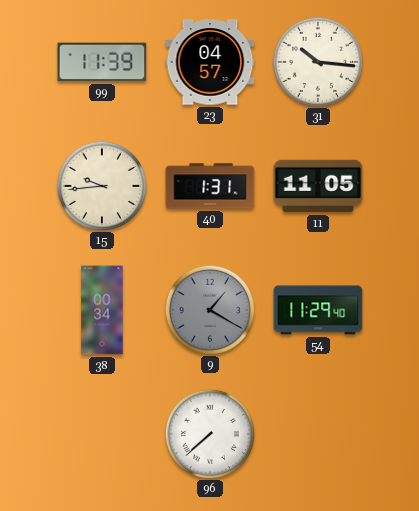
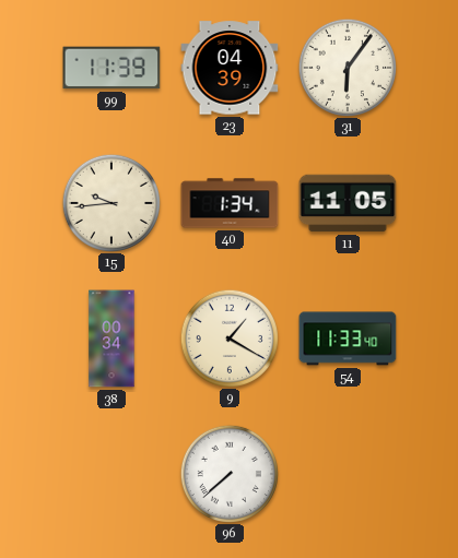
23: 04:57 -> 04:39 (230, 68)
31: 10:16 -> 6:06 (347, 67)
40: 1:31 -> 1:34 (230, 203)
9 dial: grey -> cream (228, 337)
54: 11:29 -> 11:33 (348, 339)
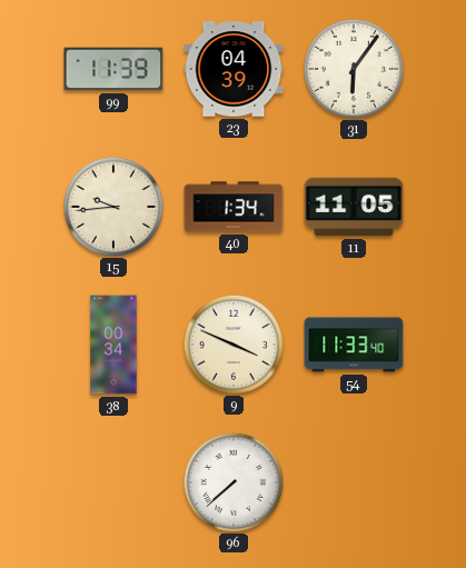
9: 1:20 -> 3:49 (232, 343)
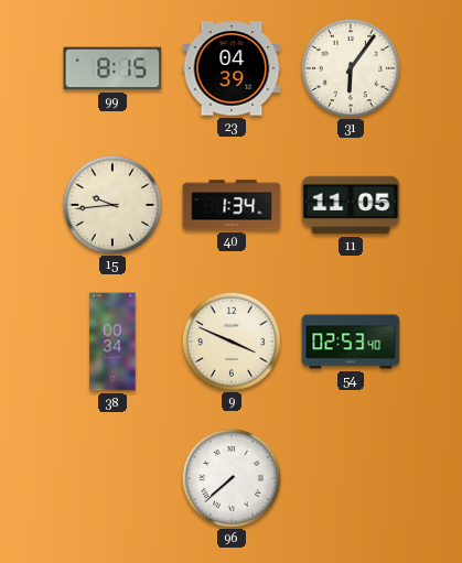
99: 11:39 -> 8:15 (112, 68)
54: 11:33 -> 02:53 (351, 342)
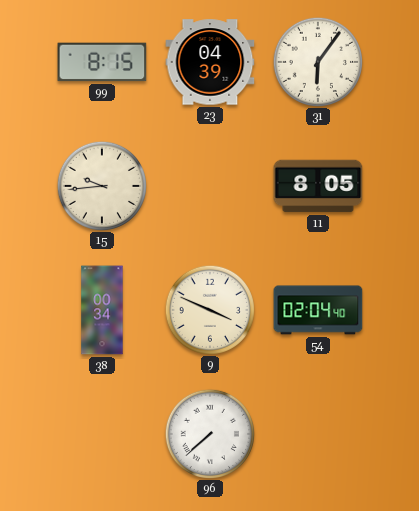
40: 1:34 -> none (232, 205)
11: 11:05 -> 8:05 (318, 186)
54: 02:53 -> 02:04 (318, 310)
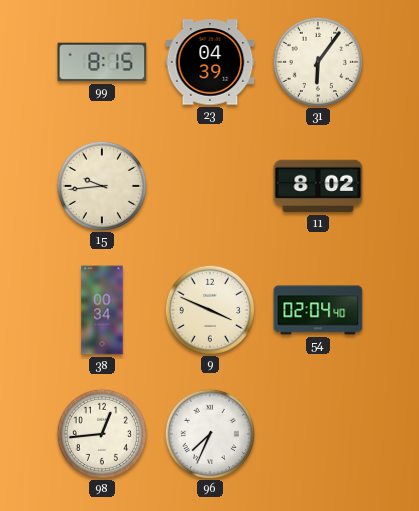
11: 8:05 -> 8:02 (318, 186)
98: none -> 12:44 (101, 433)
96: 7:38 -> 7:34 (209, 433)
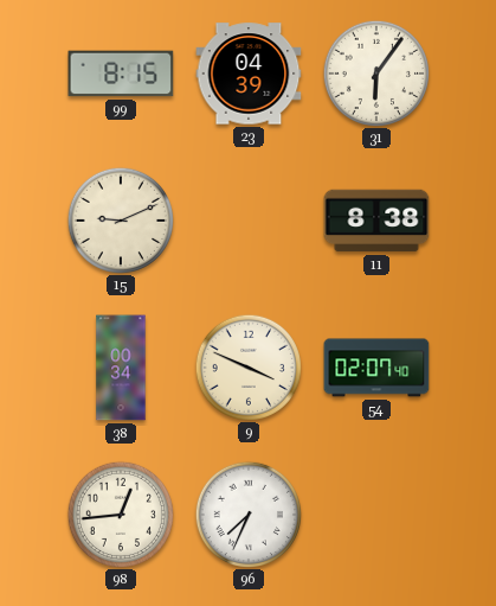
15: 9:44 -> 9:11 (120, 219)
11: 8:02 -> 8:38 (376, 221)
54: 02:04 -> 02:07 (376, 368)
